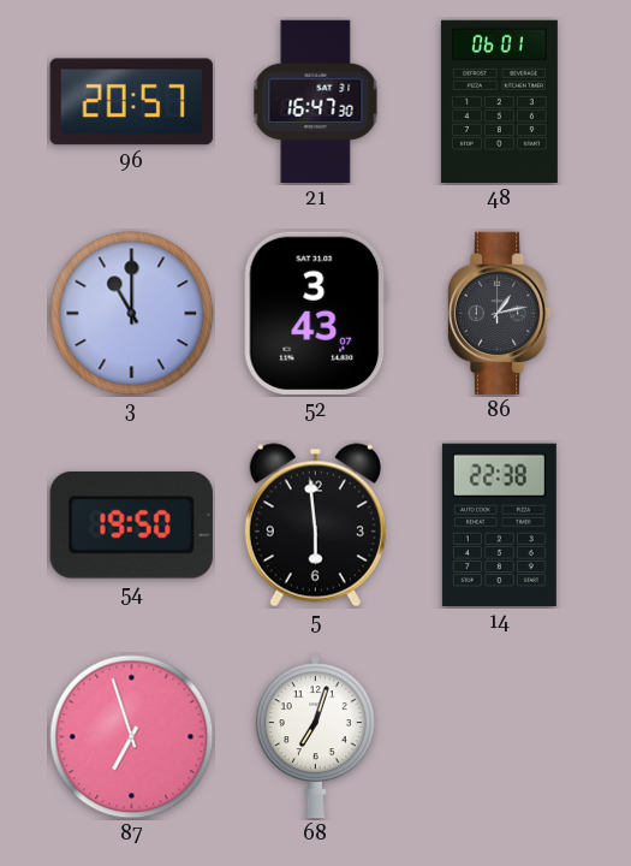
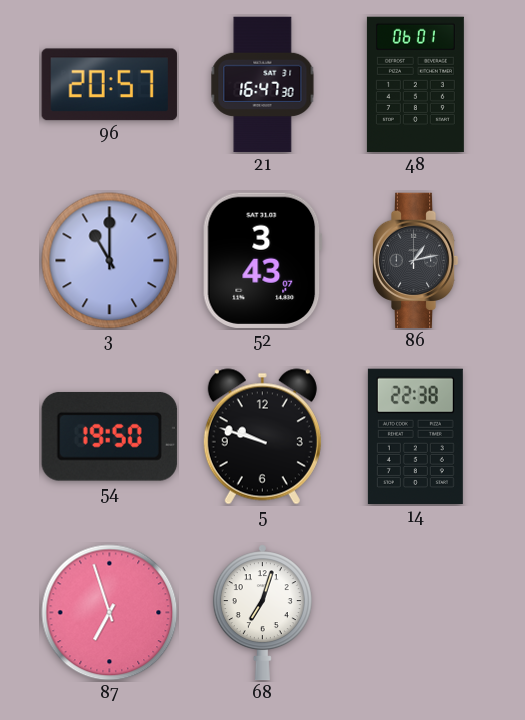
5: 5:59 -> 9:48 (262, 437)
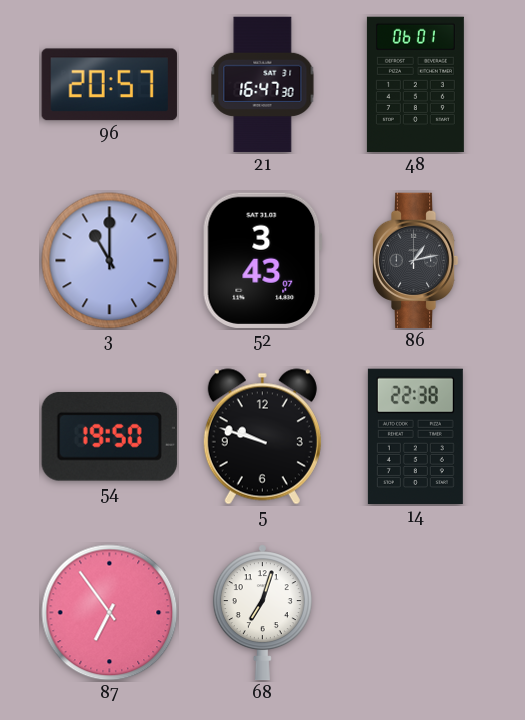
87: 6:57 -> 6:54 (110, 613)
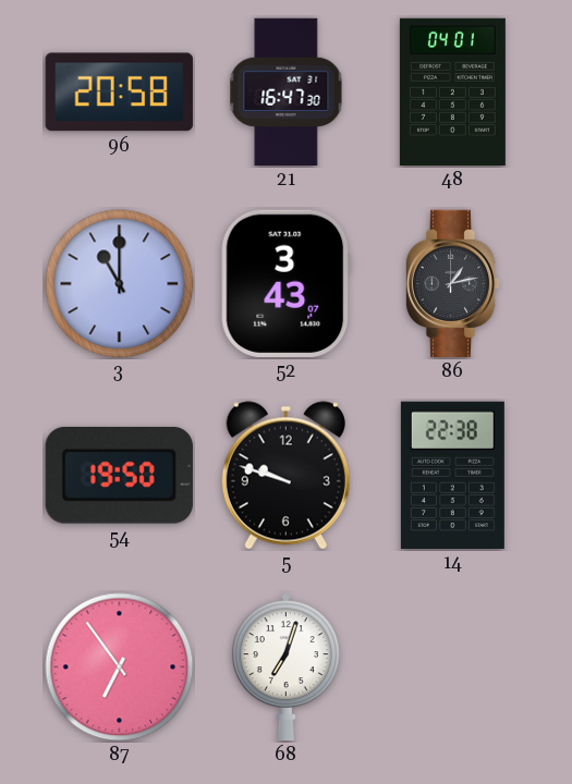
96: 20:57 -> 20:58 (119, 93)
48: 06:01 -> 04:01 (452, 93)
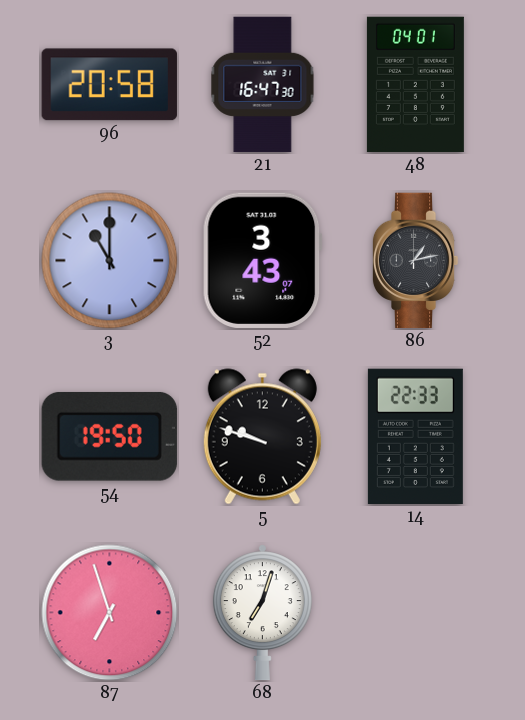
14: 22:38 -> 22:33 (415, 437)
87: 6:54 -> 6:57 (110, 613)
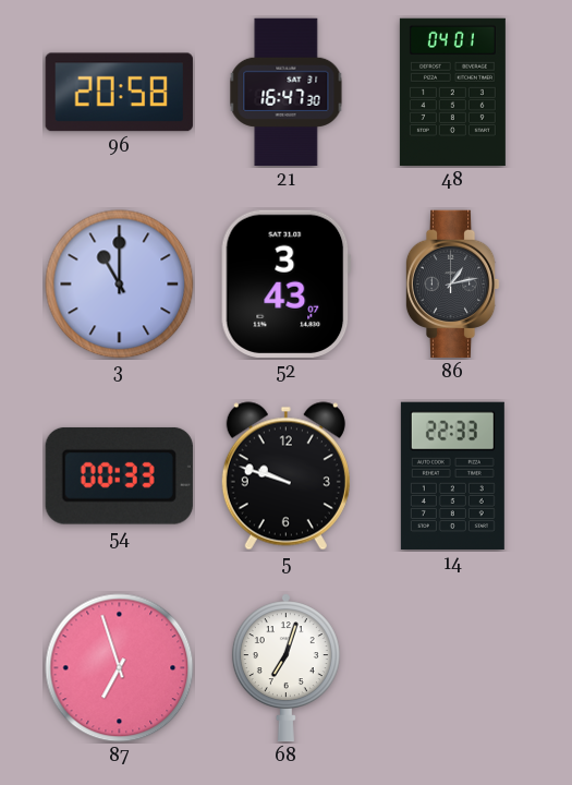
54: 19:50 -> 00:33 (119, 476)
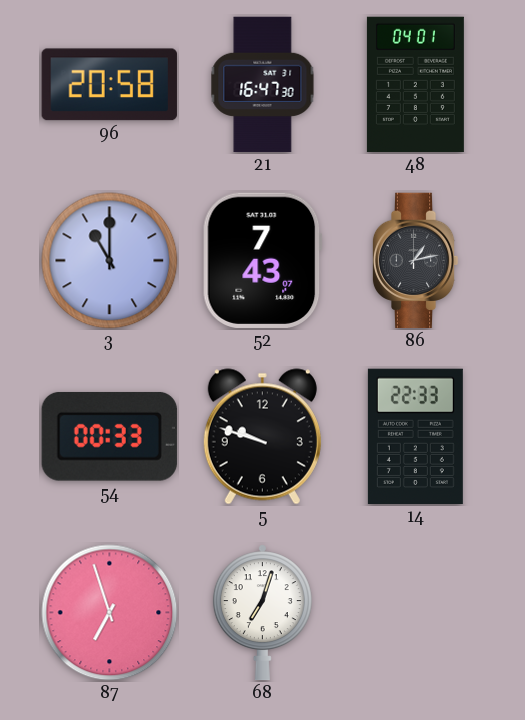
52: 3:43 -> 7:43 (262, 260)
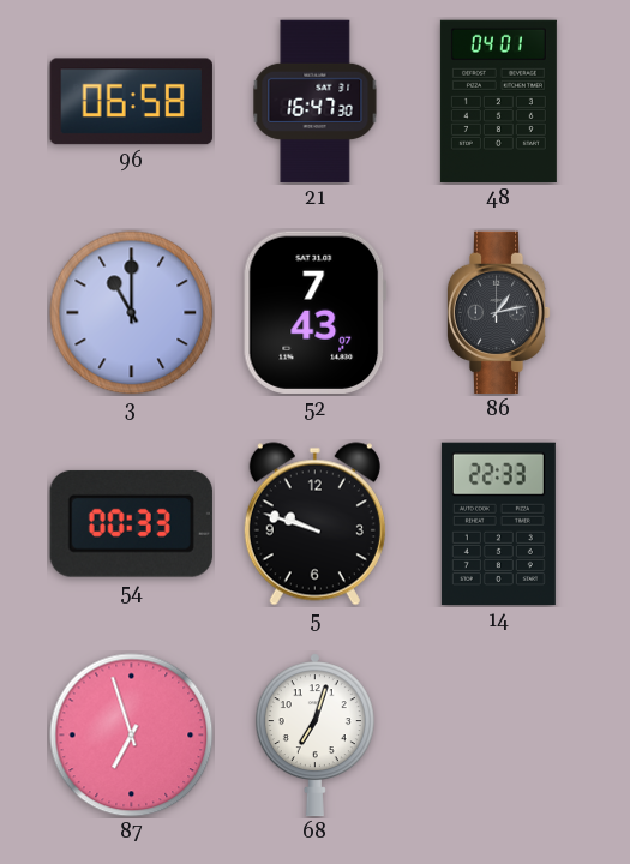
96: 20:58 -> 06:58 (131, 102)
